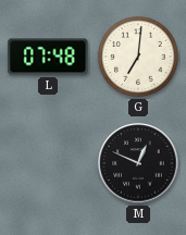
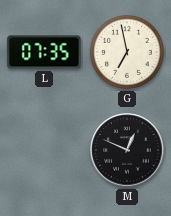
L: 07:48 -> 07:35 (44, 52)
G: 7:01 -> 6:58 (127, 52)
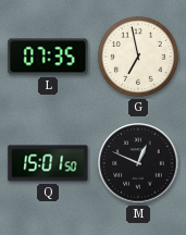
Q: none -> 15:01 (48, 163)
